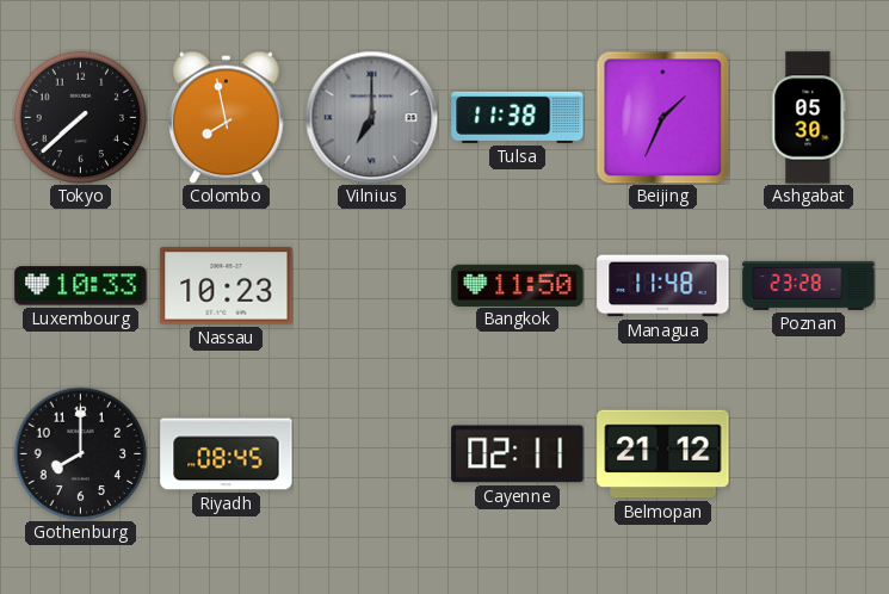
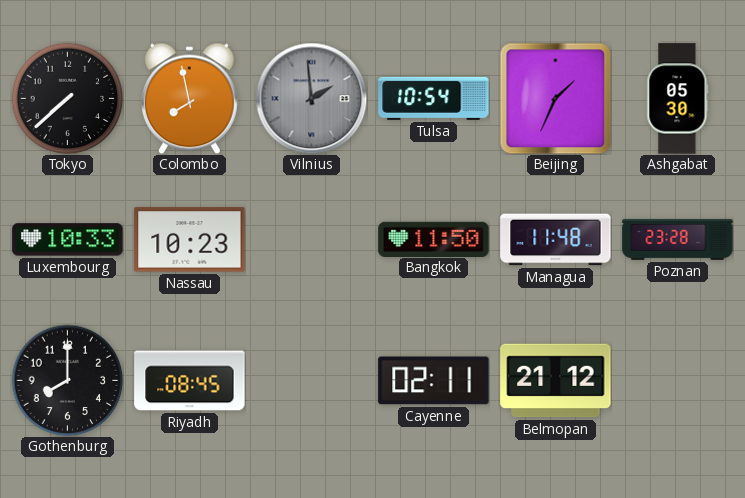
Vilnius: 7:00 -> 1:59 (311, 98)
Tulsa: 11:38 -> 10:54 (434, 98)
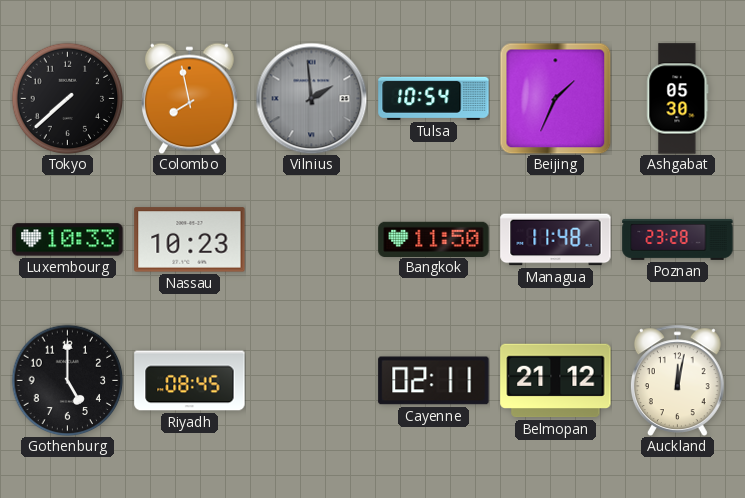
Gothenburg: 8:00 -> 5:00 (67, 380)
Auckland: none -> 12:02 (677, 380)
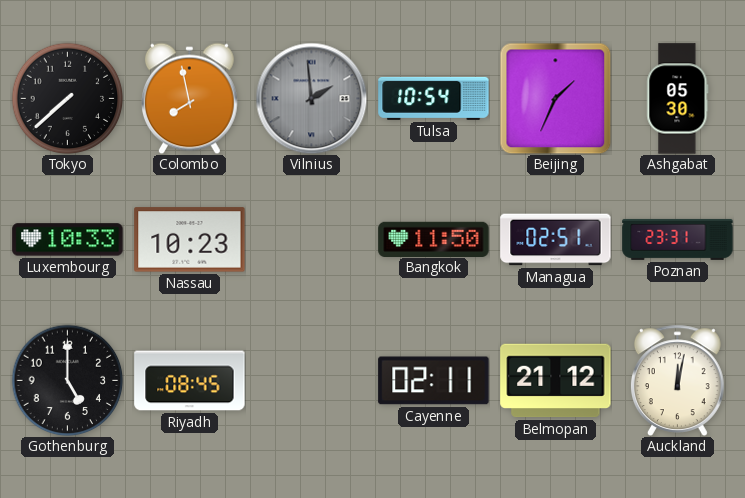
Managua: 11:48 -> 02:51 (556, 240)
Poznan: 23:28 -> 23:31 (678, 239)
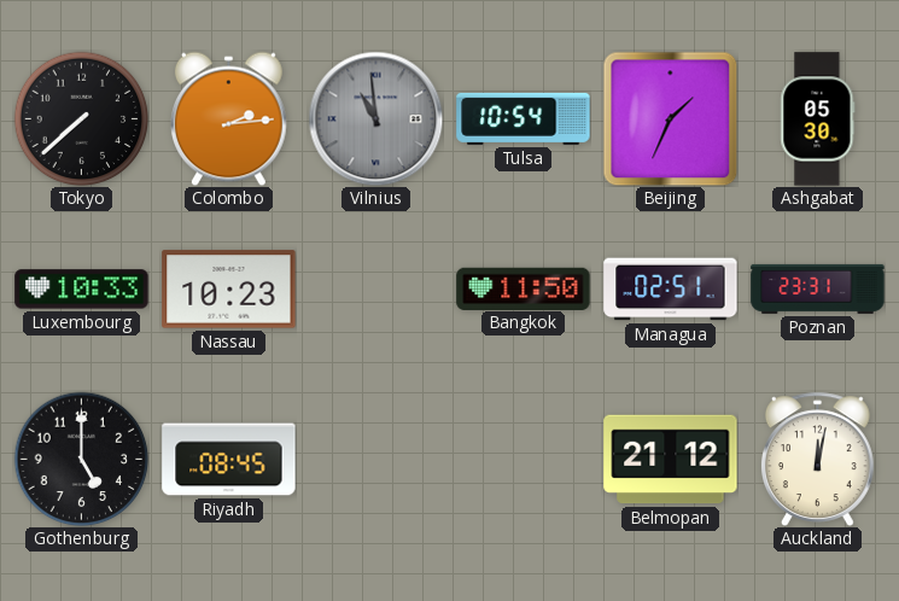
Colombo: 7:58 -> 2:14 (228, 118)
Vilnius: 1:59 -> 10:59 (375, 118)
Cayenne: 02:11 -> none (434, 381)
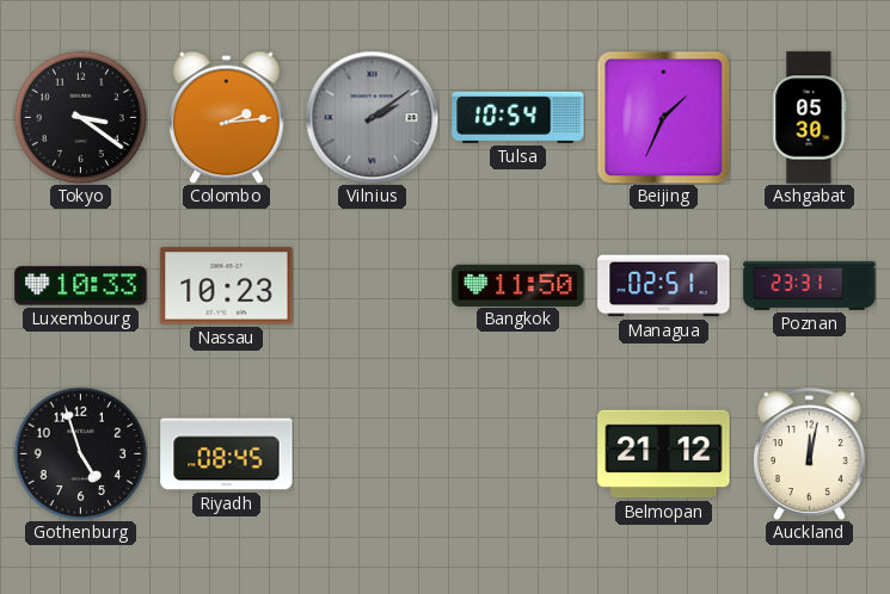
Tokyo: 7:38 -> 3:21 (80, 117)
Vilnius: 10:59 -> 2:09 (372, 117)
Gothenburg: 5:00 -> 4:57 (80, 453)
